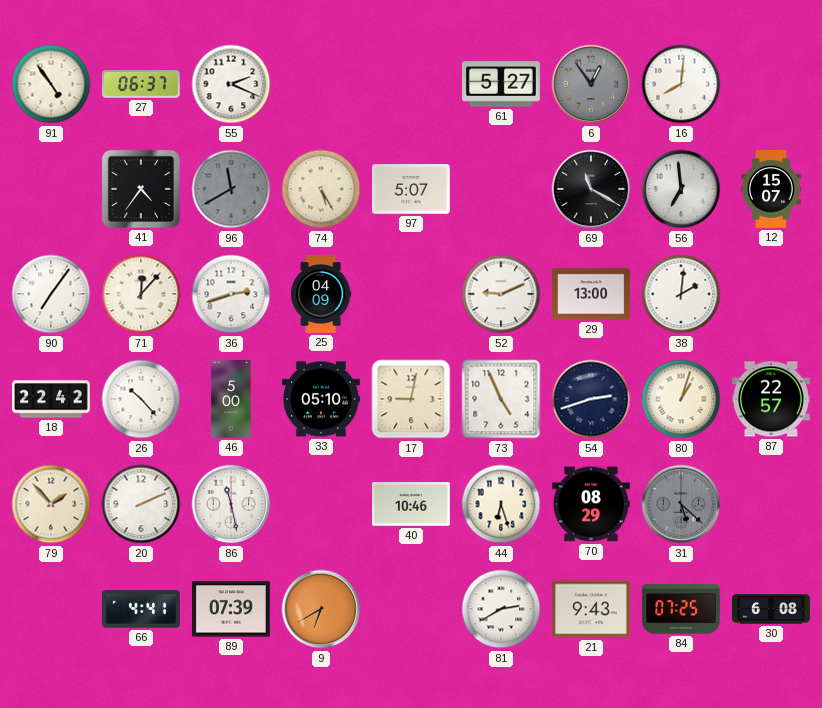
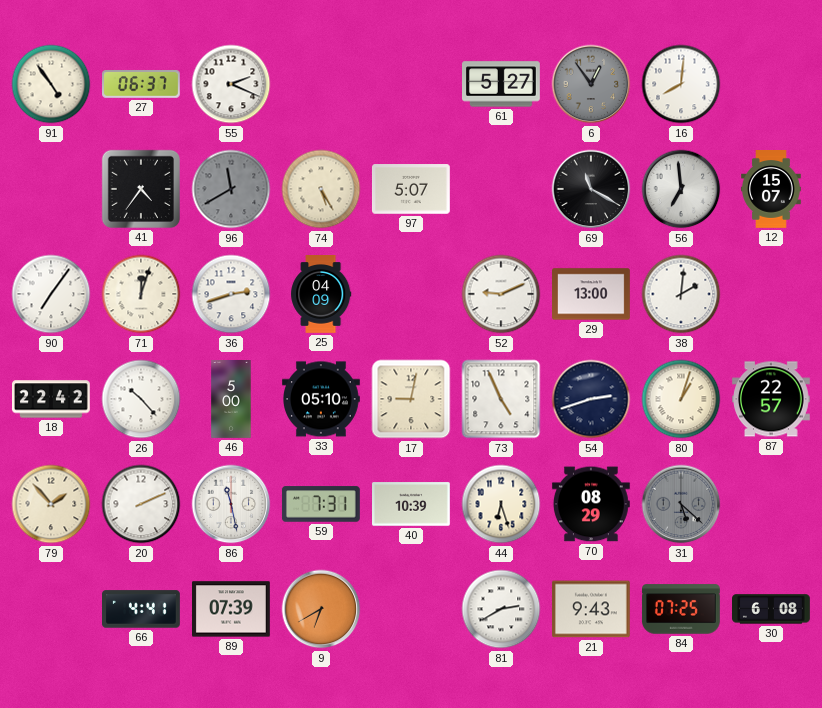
71: 12:07 -> 12:03 (141, 294)
59: none -> 7:31 (321, 504)
40: 10:46 -> 10:39 (412, 504)
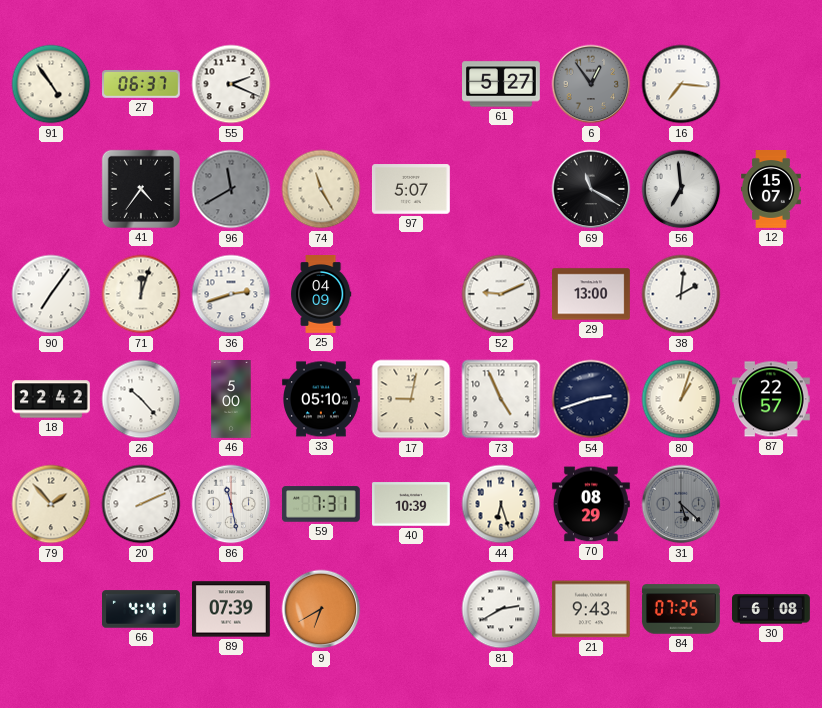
16: 8:01 -> 7:16 (681, 84)
74: 5:25 -> 11:25 (321, 189)
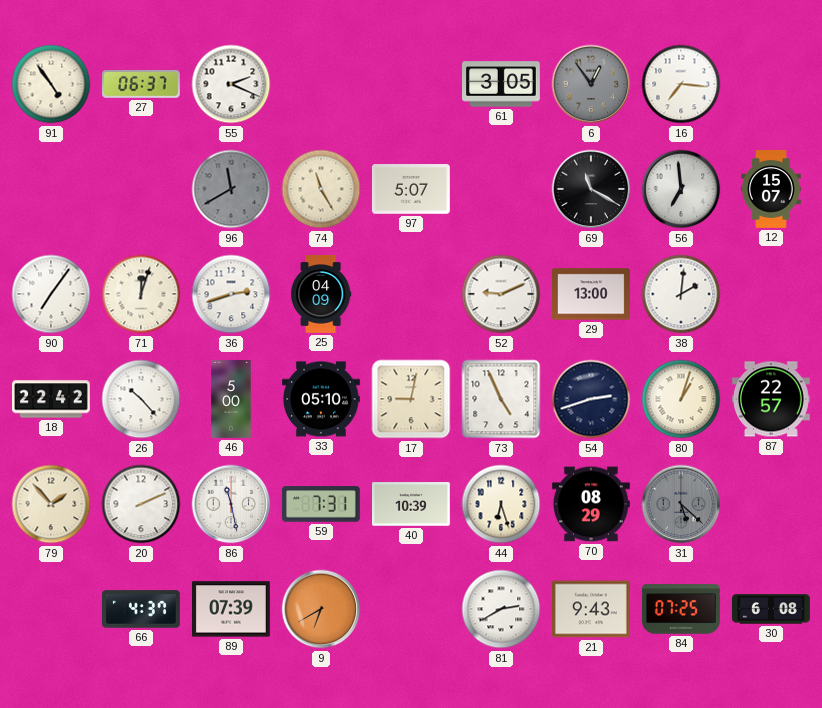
61: 5:27 -> 3:05 (502, 84)
41: 4:36 -> none (141, 189)
66: 4:41 -> 4:37 (142, 609)
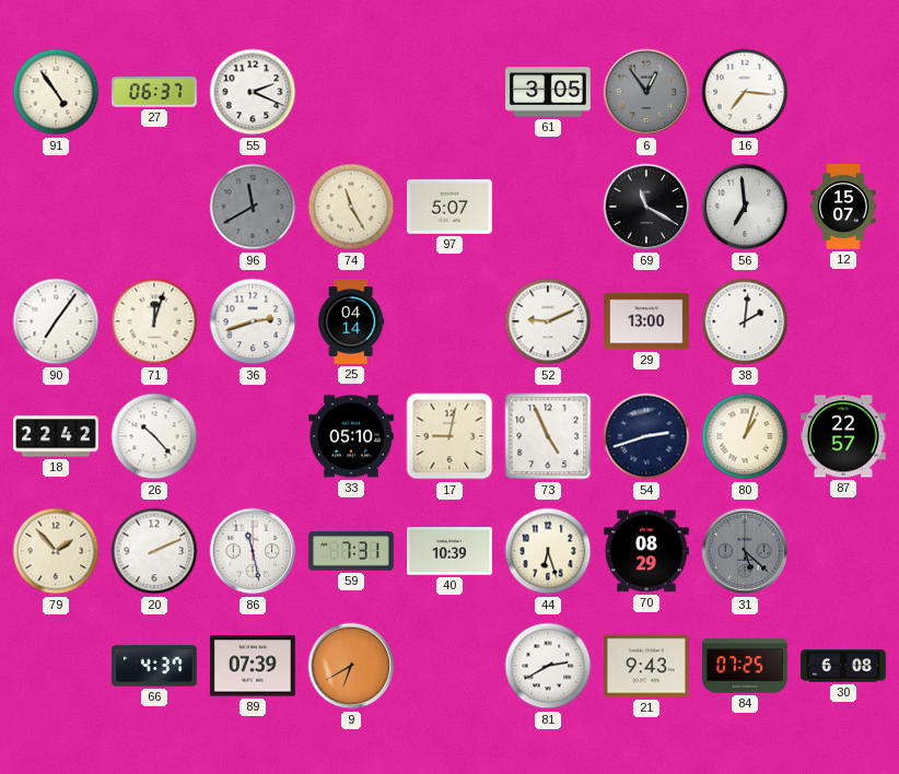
25: 04:09 -> 04:14 (352, 321)
46: 5:00 -> none (231, 399)
